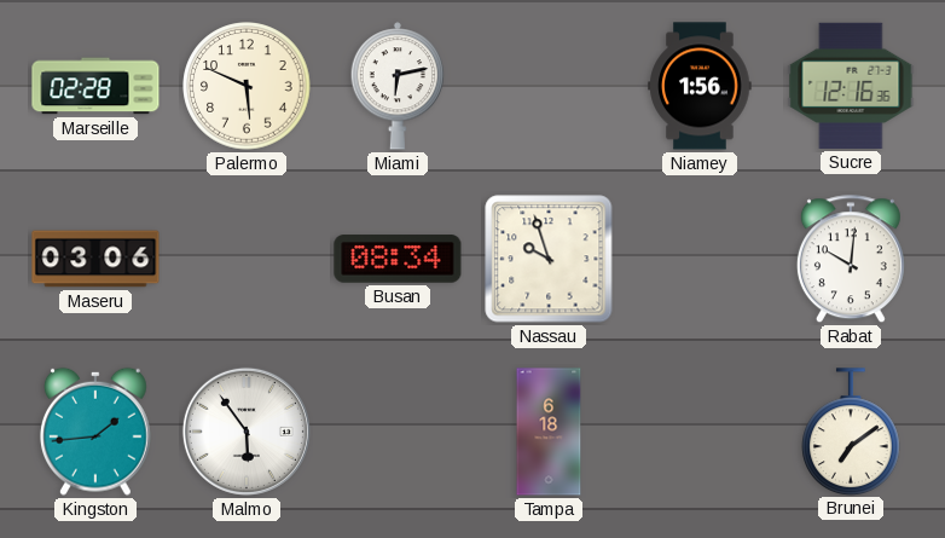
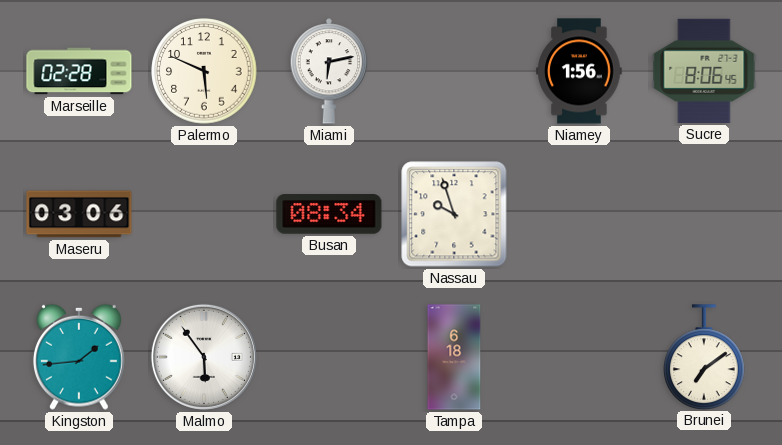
Sucre: 12:16 -> 8:06 (704, 71)
Rabat: 10:01 -> none (851, 260)
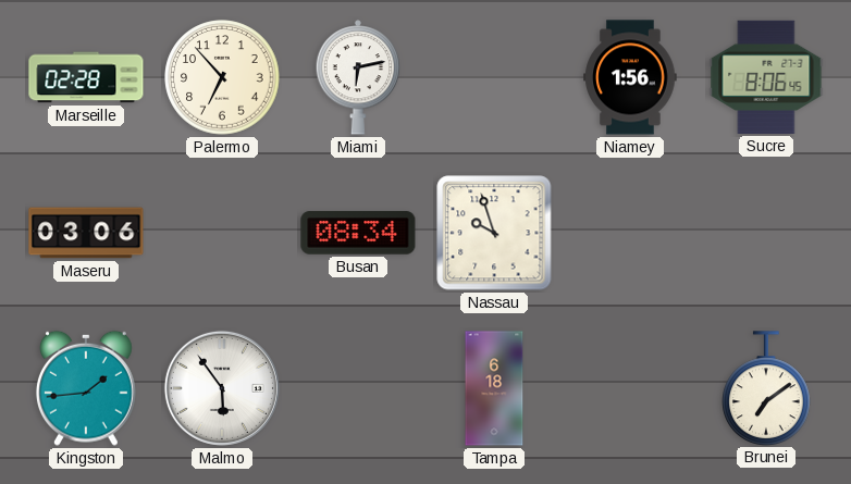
Palermo: 5:49 -> 6:53 (222, 77)
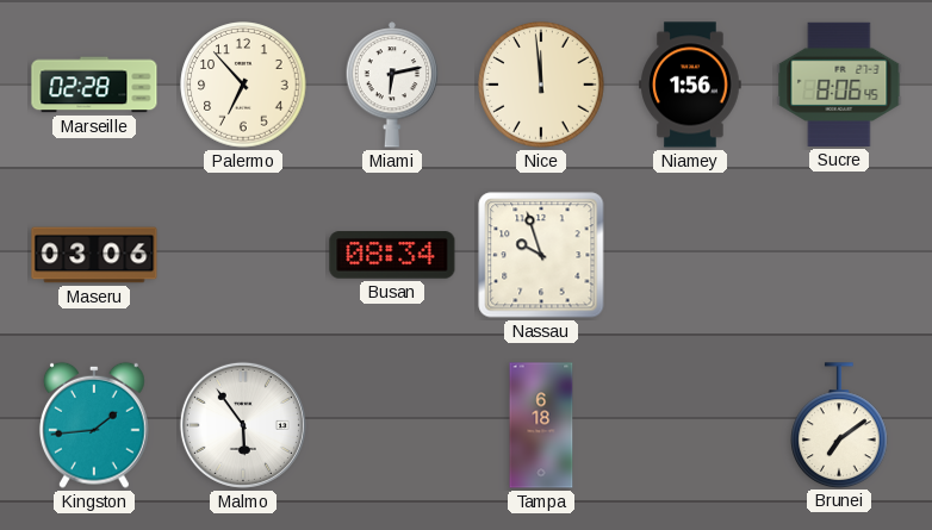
Nice: none -> 11:59 (541, 85)
